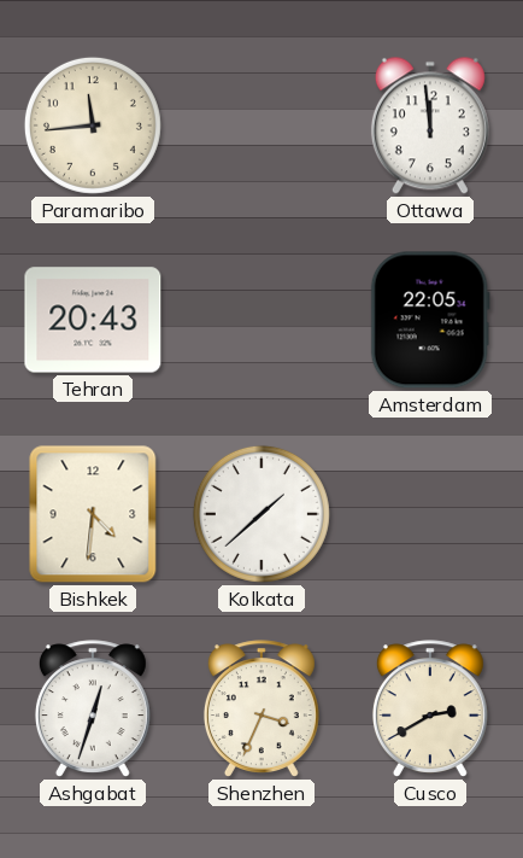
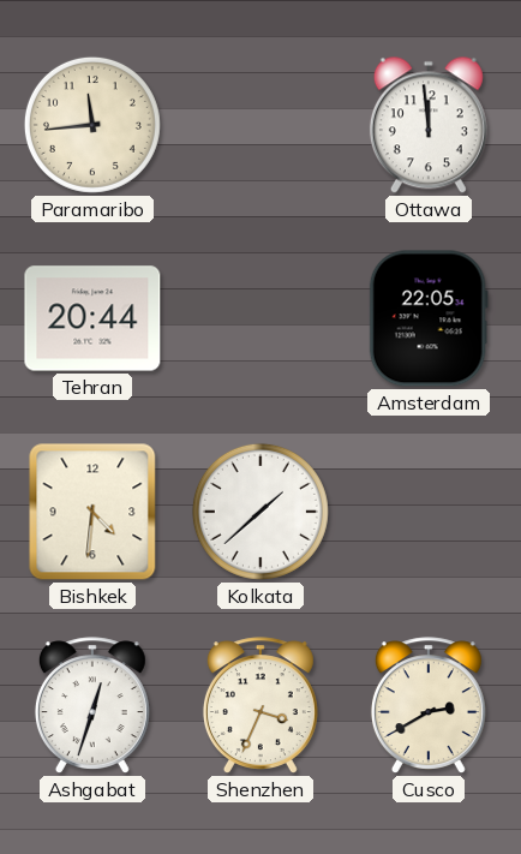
Tehran: 20:43 -> 20:44 (92, 318)
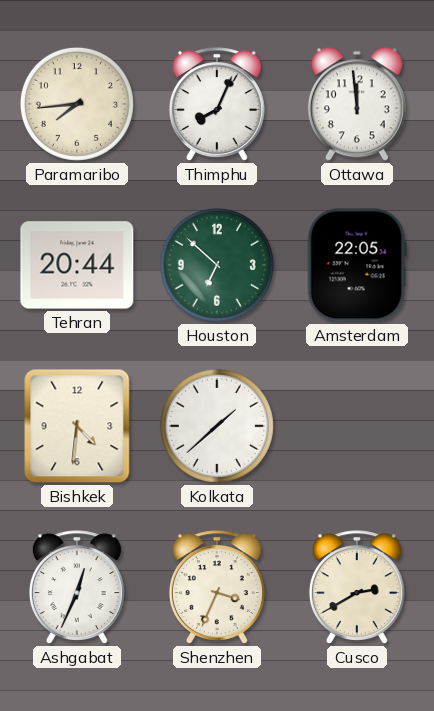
Paramaribo: 11:44 -> 7:44 (77, 104)
Thimphu: none -> 8:04 (217, 104)
Houston: none -> 6:52 (217, 265)
Ashgabat: 12:33 -> 12:34 (77, 587)
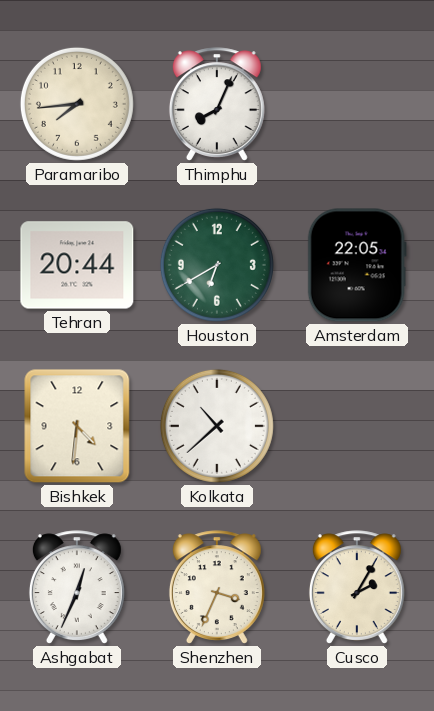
Ottawa: 11:59 -> none (357, 104)
Houston: 6:52 -> 6:40 (217, 265)
Kolkata: 1:38 -> 10:38 (217, 426)
Cusco: 2:40 -> 2:05 (357, 587)
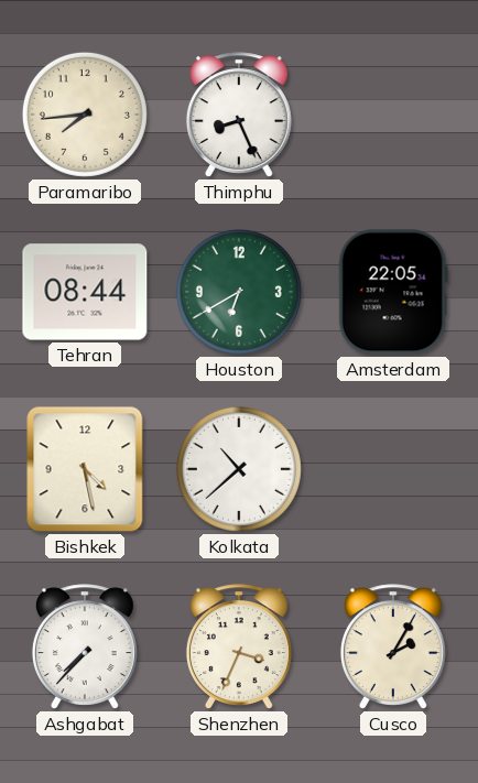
Thimphu: 8:04 -> 8:26 (239, 115)
Tehran: 20:44 -> 08:44 (85, 292)
Bishkek: 4:31 -> 4:28 (85, 469)
Ashgabat: 12:34 -> 7:37 (85, 646)
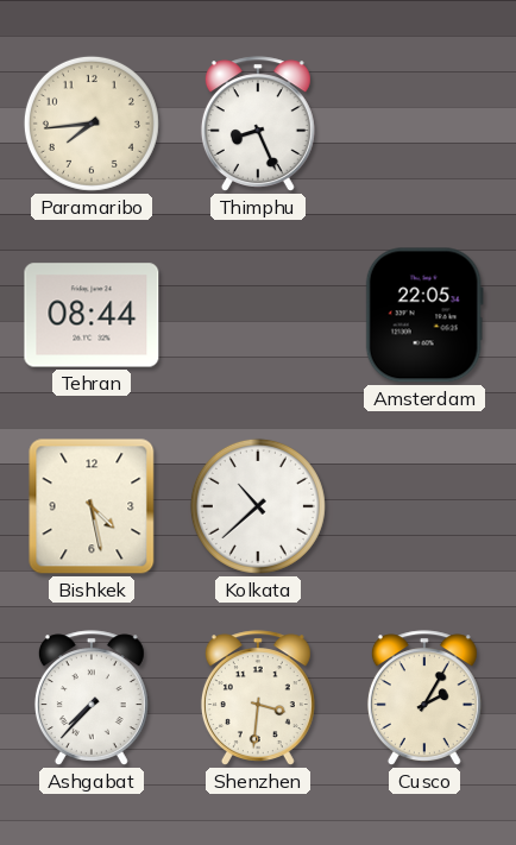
Houston: 6:40 -> none (239, 292)
Shenzhen: 3:34 -> 3:31 (258, 698)
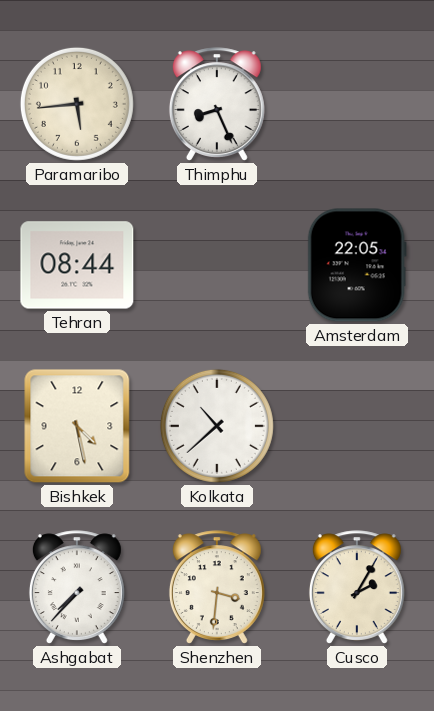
Paramaribo: 7:44 -> 5:44 (77, 104)
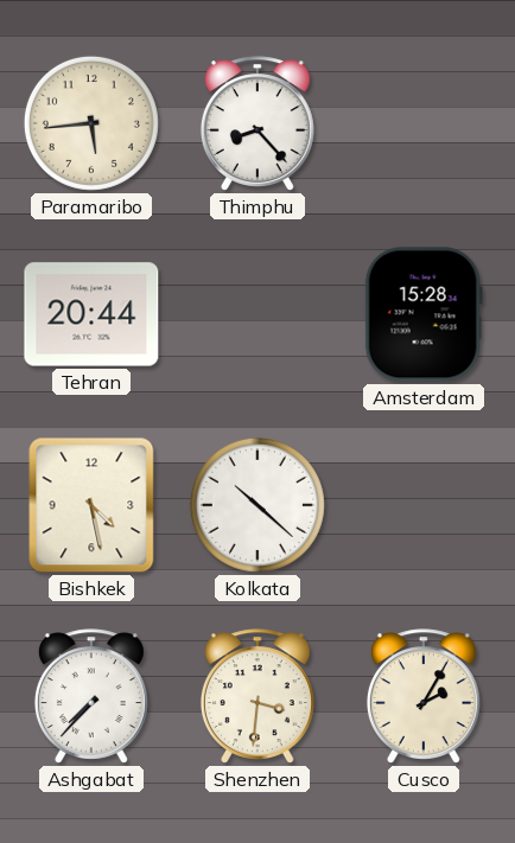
Thimphu: 8:26 -> 8:23 (257, 123)
Tehran: 08:44 -> 20:44 (91, 314)
Amsterdam: 22:05 -> 15:28 (424, 314)
Kolkata: 10:38 -> 10:22 (257, 505)
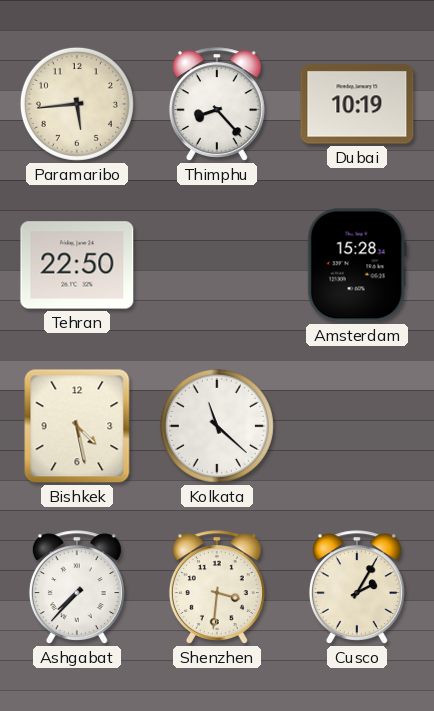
Dubai: none -> 10:19 (357, 104)
Tehran: 20:44 -> 22:50 (77, 265)
Kolkata: 10:22 -> 11:22 (217, 426)
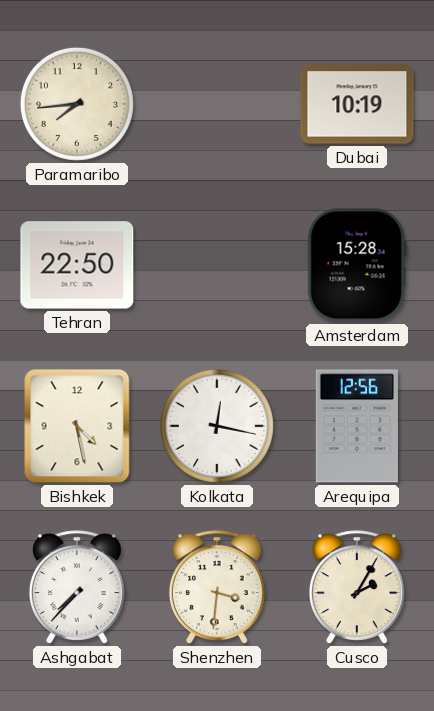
Paramaribo: 5:44 -> 7:44 (77, 104)
Thimphu: 8:23 -> none (217, 104)
Kolkata: 11:22 -> 12:17 (217, 426)
Arequipa: none -> 12:56 (357, 426)
